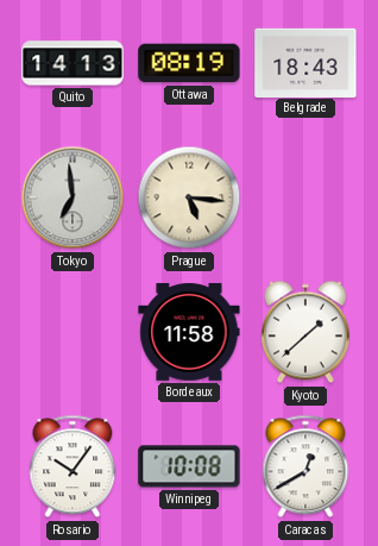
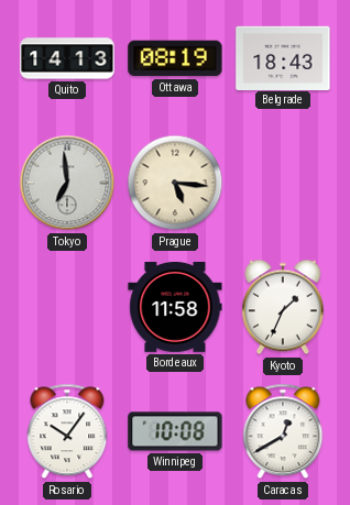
Kyoto: 1:38 -> 1:34 (283, 307)
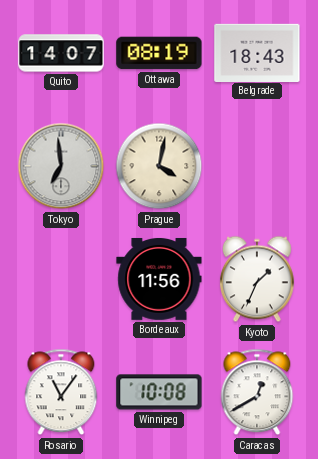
Quito: 14:13 -> 14:07 (61, 53)
Prague: 5:16 -> 4:02 (159, 166)
Bordeaux: 11:58 -> 11:56 (159, 279)
Rosario: 10:06 -> 11:06 (61, 392)
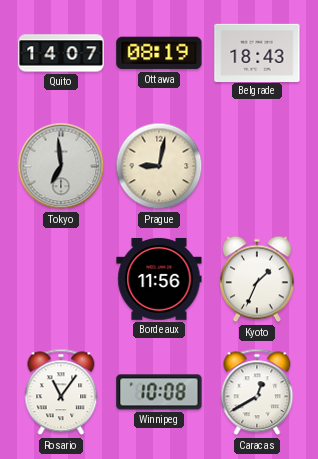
Prague: 4:02 -> 9:02 (159, 166)
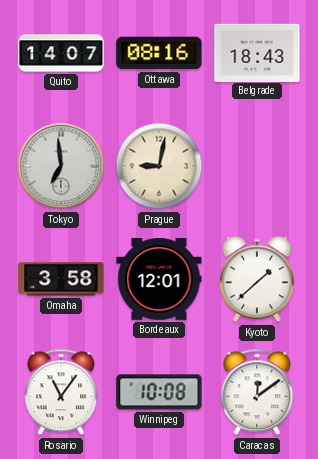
Ottawa: 08:19 -> 08:16 (159, 53)
Omaha: none -> 3:58 (61, 279)
Bordeaux: 11:56 -> 12:01 (159, 279)
Kyoto: 1:34 -> 1:38 (257, 279)
Caracas: 12:40 -> 12:09 (257, 392)
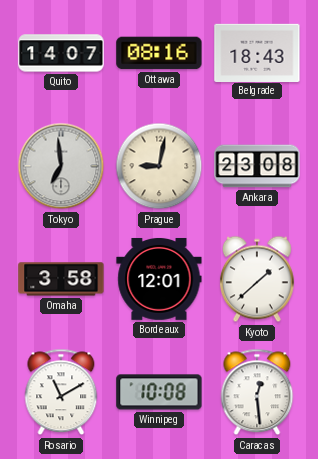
Ankara: none -> 23:08 (257, 166)
Rosario: 11:06 -> 11:10 (61, 392)
Caracas: 12:09 -> 12:29 (257, 392)
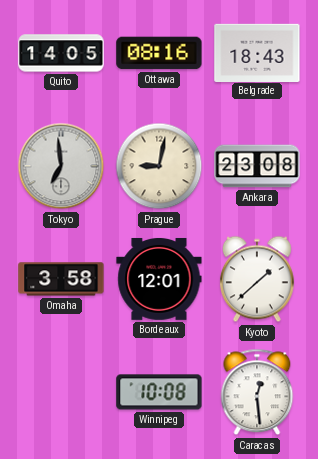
Quito: 14:07 -> 14:05 (61, 53)
Rosario: 11:10 -> none (61, 392)
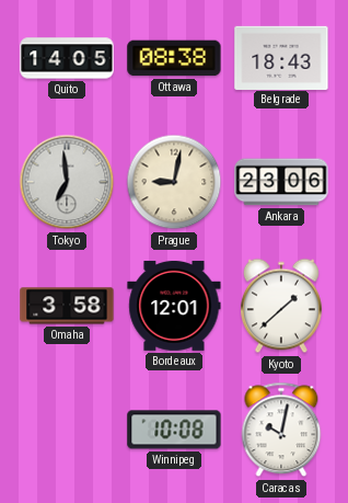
Ottawa: 08:16 -> 08:38 (174, 58)
Ankara: 23:08 -> 23:06 (281, 182)
Caracas: 12:29 -> 10:02 (281, 430)
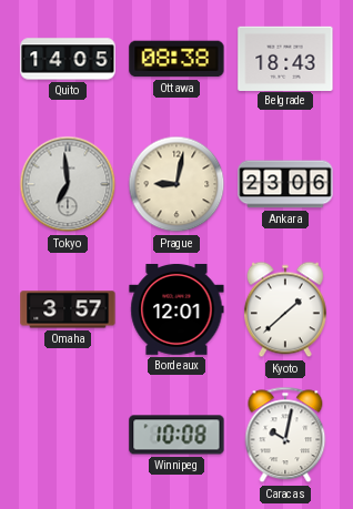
Omaha: 3:58 -> 3:57 (68, 309)
